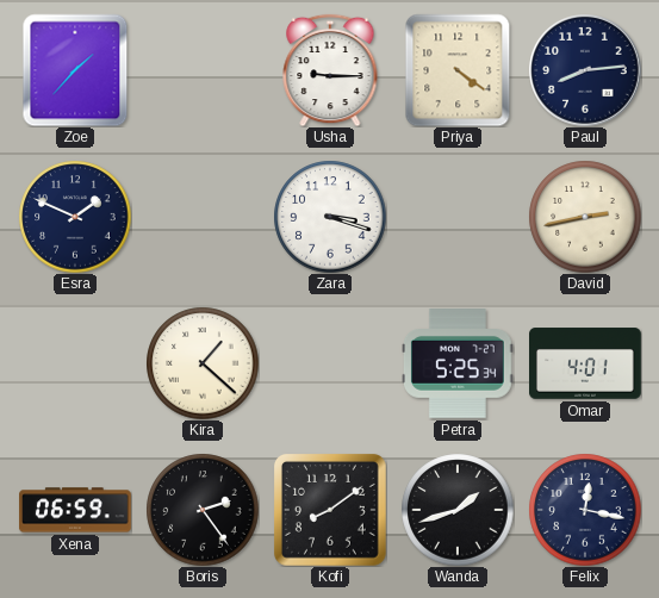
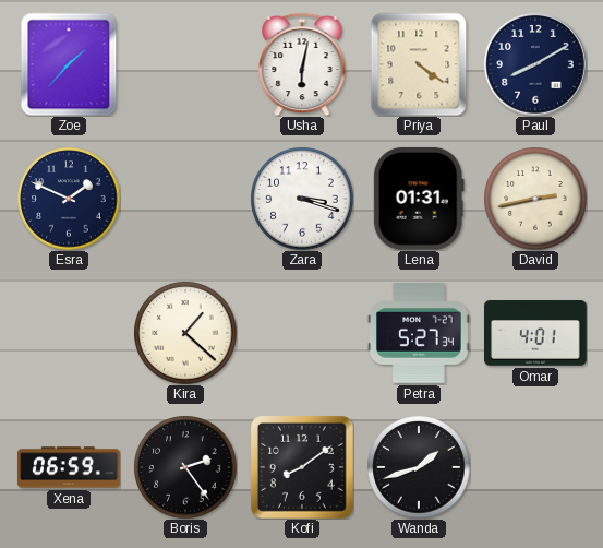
Usha: 9:15 -> 6:02 (302, 64)
Paul: 8:14 -> 8:10 (535, 64)
Lena: none -> 01:31 (419, 199)
Petra: 5:25 -> 5:27 (420, 334)
Felix: 12:17 -> none (585, 510)
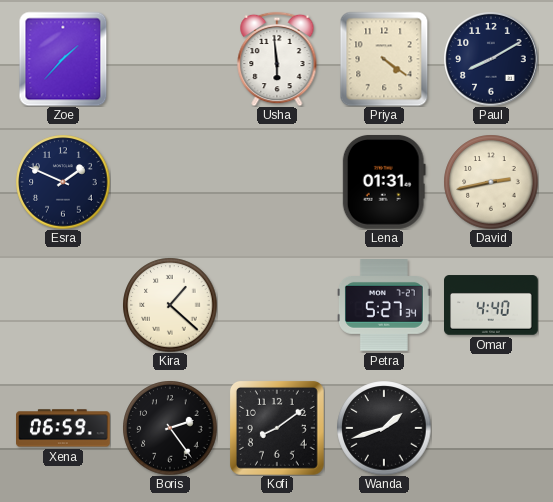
Usha: 6:02 -> 5:59 (277, 59)
Zara: 3:18 -> none (302, 199)
Omar: 4:01 -> 4:40 (492, 305)
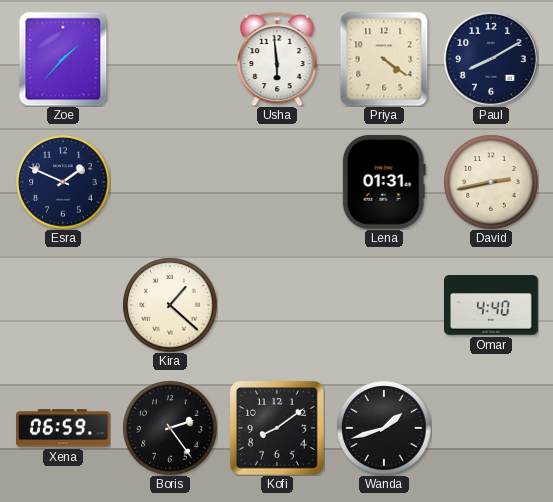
Petra: 5:27 -> none (385, 306)
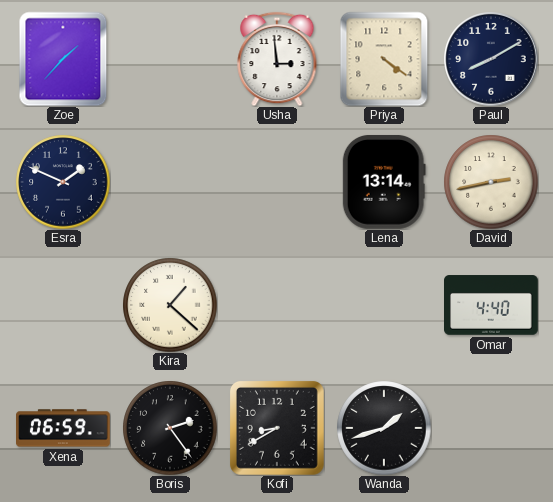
Usha: 5:59 -> 2:59 (277, 59)
Lena: 01:31 -> 13:14 (384, 182)
Kofi: 8:09 -> 8:40 (277, 428)
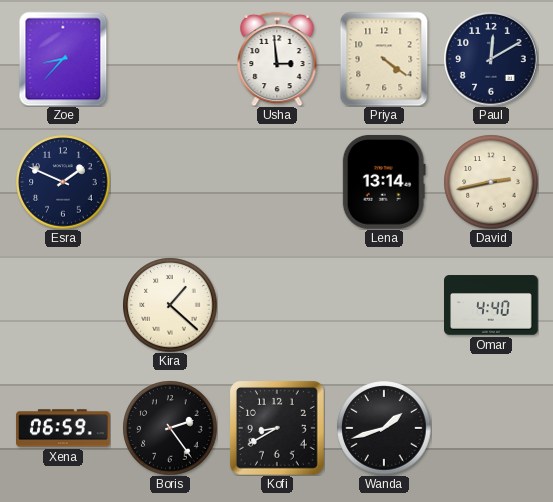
Zoe: 1:37 -> 8:37 (63, 59)
Paul: 8:10 -> 12:10 (491, 59)
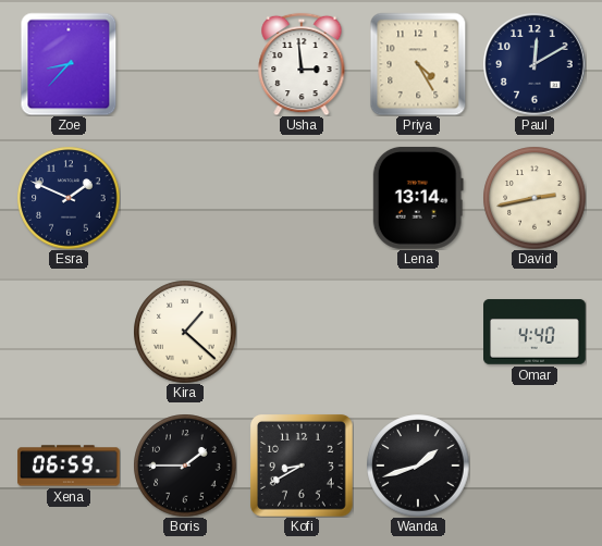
Priya: 4:21 -> 4:25 (418, 64)
Boris: 2:24 -> 1:45 (185, 466)
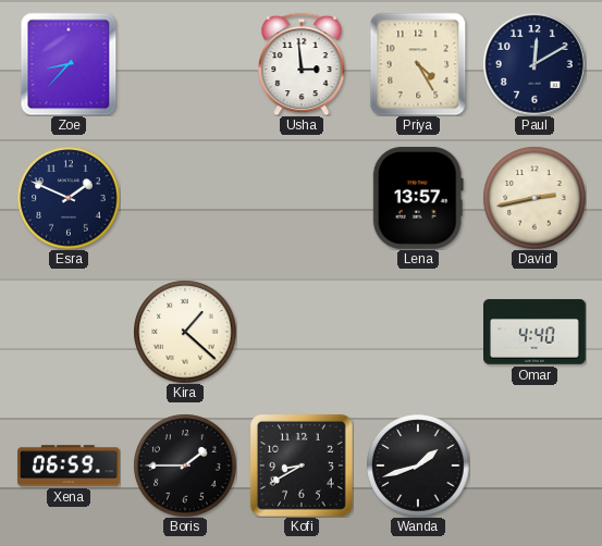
Lena: 13:14 -> 13:57 (418, 198)
